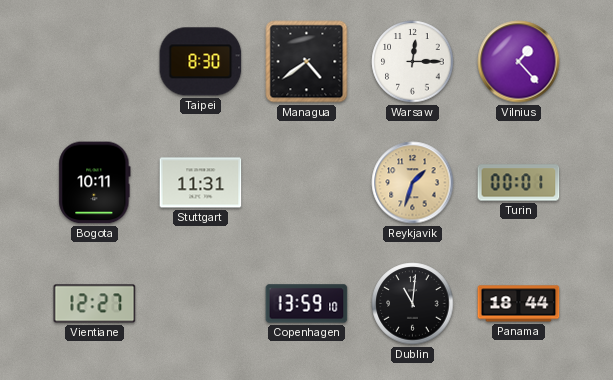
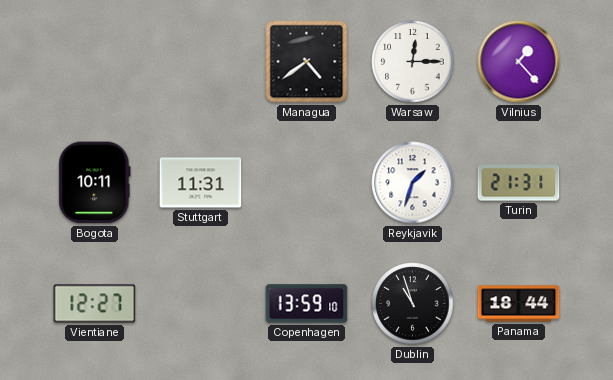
Taipei: 8:30 -> none (201, 62)
Reykjavik dial: champagne -> white (413, 183)
Turin: 00:01 -> 21:31 (519, 183)
Dublin: 11:01 -> 10:57 (413, 304)
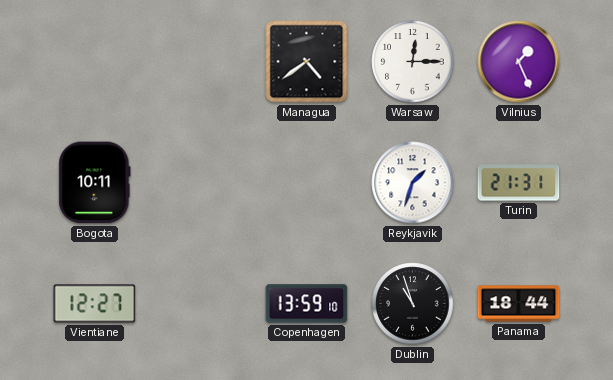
Vilnius: 1:23 -> 1:26 (519, 62)
Stuttgart: 11:31 -> none (201, 183)
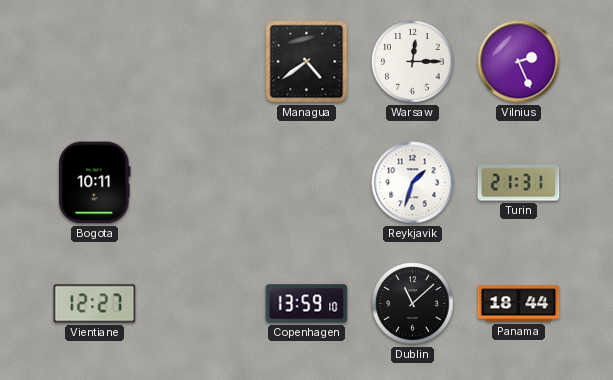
Vilnius: 1:26 -> 2:26 (519, 62)
Dublin: 10:57 -> 11:08 (413, 304)
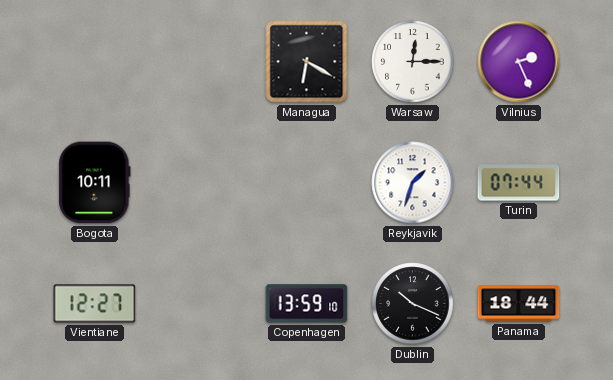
Managua: 4:39 -> 6:20 (307, 62)
Turin: 21:31 -> 07:44 (519, 183)
Dublin: 11:08 -> 10:19 (413, 304)
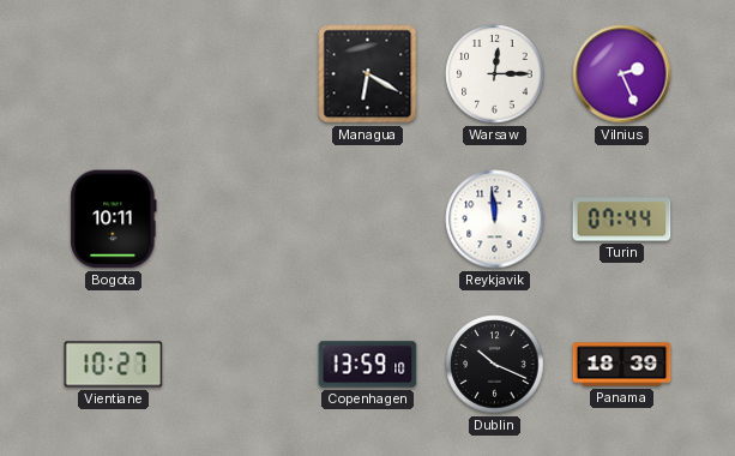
Reykjavik: 1:33 -> 11:59 (495, 220)
Vientiane: 12:27 -> 10:27 (114, 365)
Panama: 18:44 -> 18:39 (622, 365)
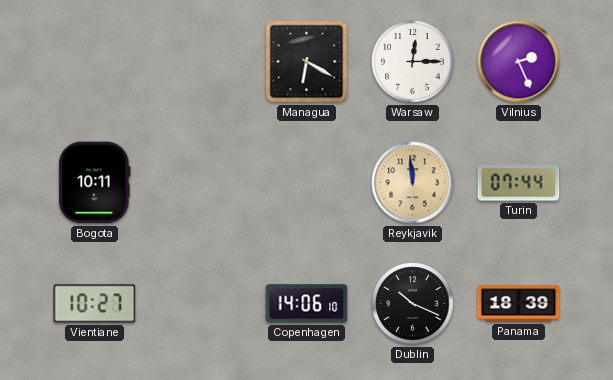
Reykjavik dial: white -> champagne (413, 183)
Copenhagen: 13:59 -> 14:06 (307, 304)
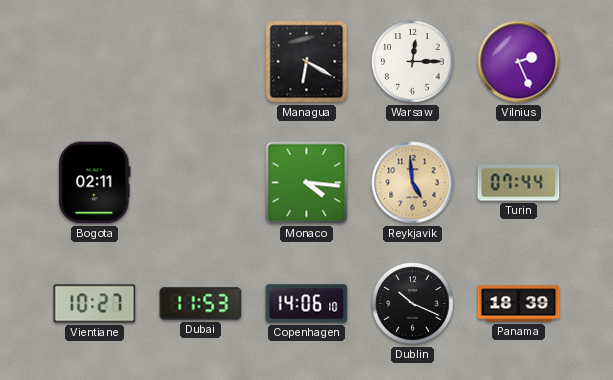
Bogota: 10:11 -> 02:11 (95, 183)
Monaco: none -> 4:16 (307, 183)
Reykjavik: 11:59 -> 4:59 (413, 183)
Dubai: none -> 11:53 (201, 304)
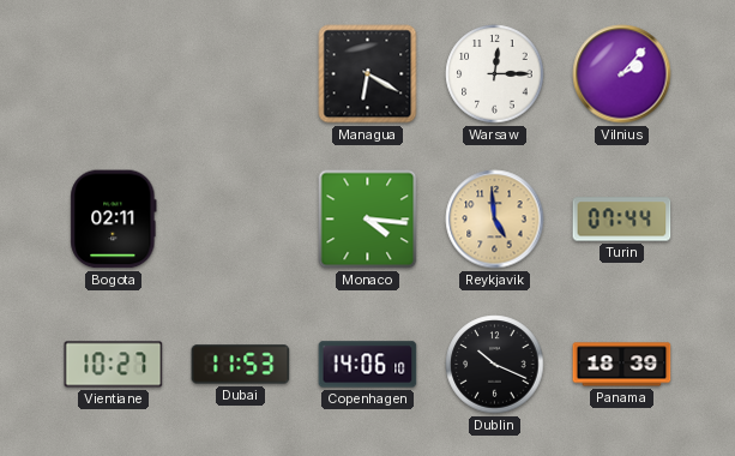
Vilnius: 2:26 -> 2:07 (622, 74)
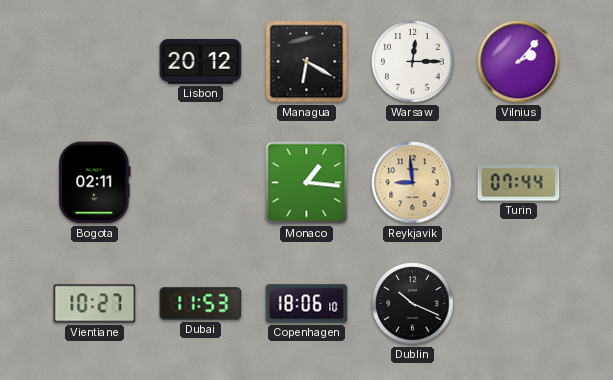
Lisbon: none -> 20:12 (201, 62)
Monaco: 4:16 -> 1:16 (307, 183)
Reykjavik: 4:59 -> 8:59 (413, 183)
Copenhagen: 14:06 -> 18:06 (307, 304)
Panama: 18:39 -> none (622, 365)
